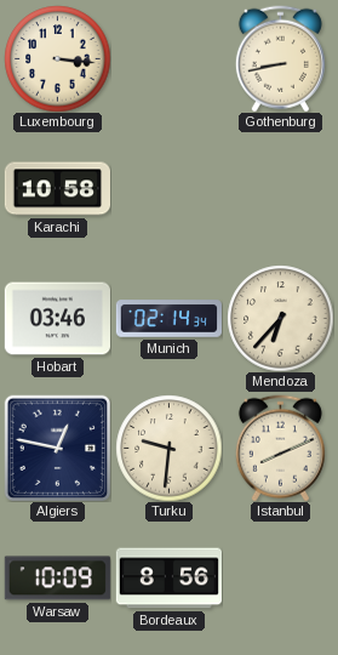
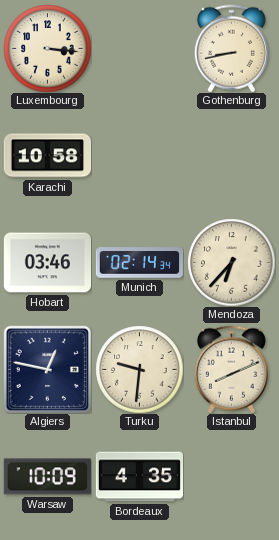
Bordeaux: 8:56 -> 4:35 (139, 477)
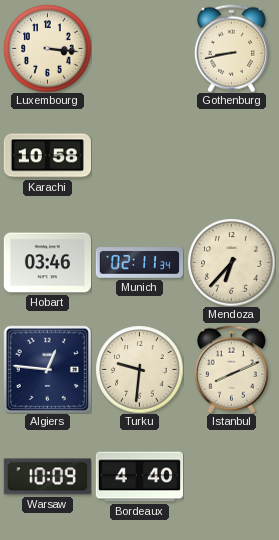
Munich: 02:14 -> 02:11 (139, 263)
Algiers: 12:47 -> 12:46 (47, 369)
Bordeaux: 4:35 -> 4:40 (139, 477)
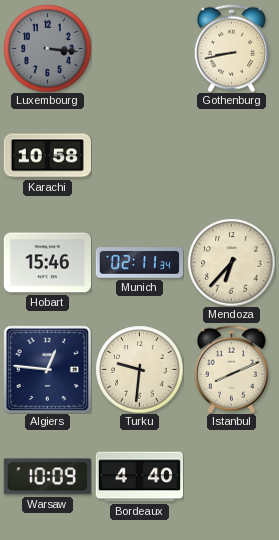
Luxembourg dial: cream -> grey (47, 48)
Hobart: 03:46 -> 15:46 (47, 263)
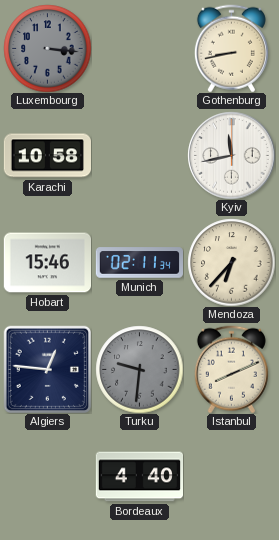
Kyiv: none -> 11:43 (231, 155)
Turku dial: cream -> grey (139, 369)
Warsaw: 10:09 -> none (47, 477)
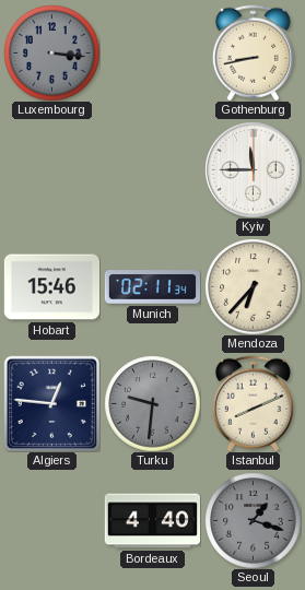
Karachi: 10:58 -> none (47, 156)
Kyiv: 11:43 -> 11:45 (253, 169)
Seoul: none -> 1:18 (253, 520)
